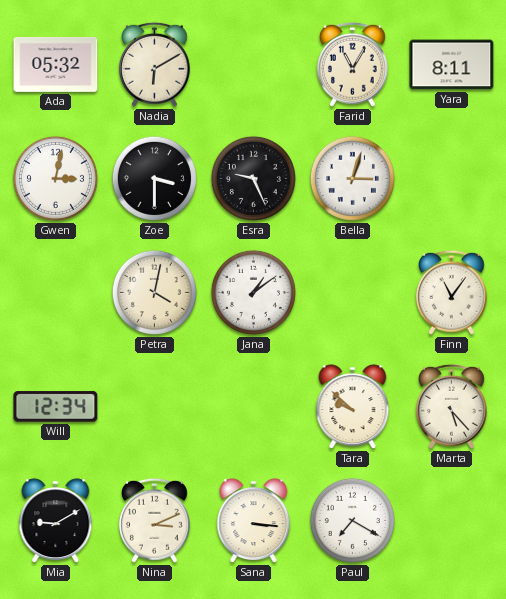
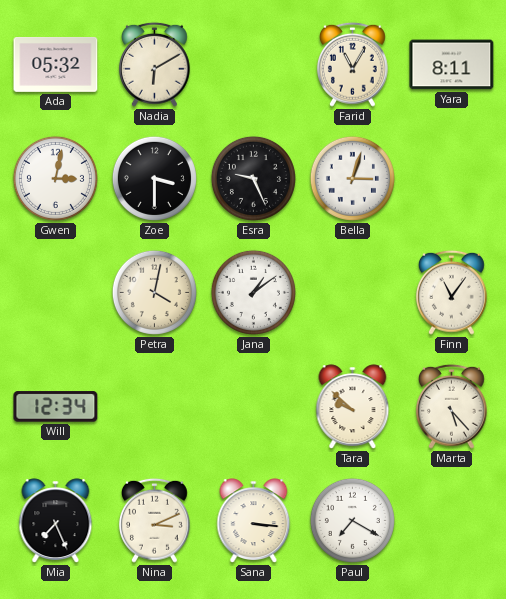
Mia: 9:10 -> 7:26 (56, 521)
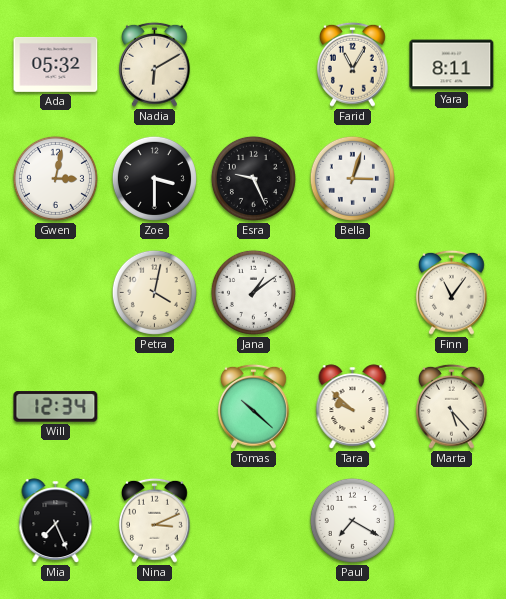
Tomas: none -> 10:22 (253, 406)
Sana: 3:16 -> none (254, 521)
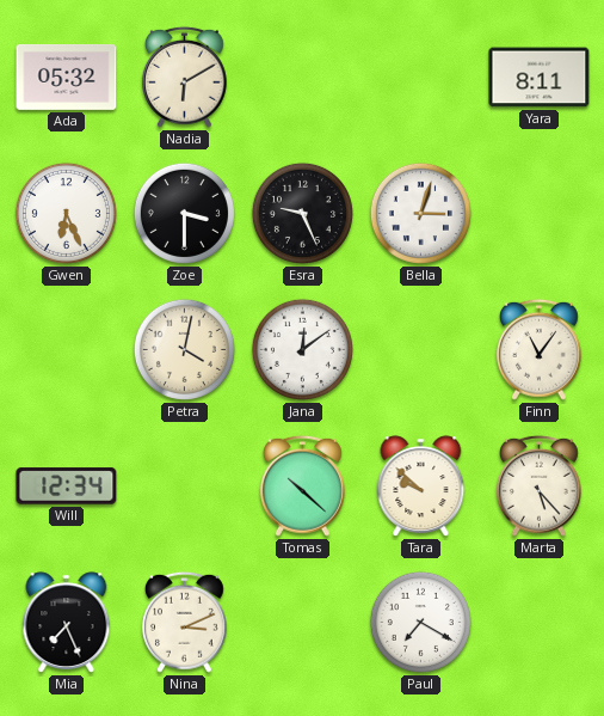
Farid: 11:05 -> none (352, 64)
Gwen: 3:02 -> 6:26 (66, 213)
Jana: 1:09 -> 12:09 (302, 349)
